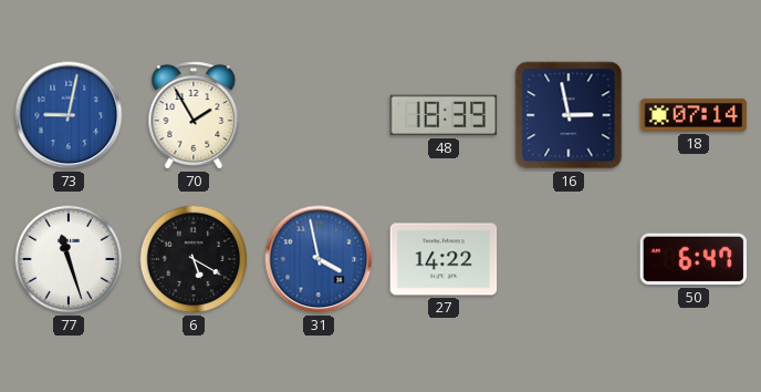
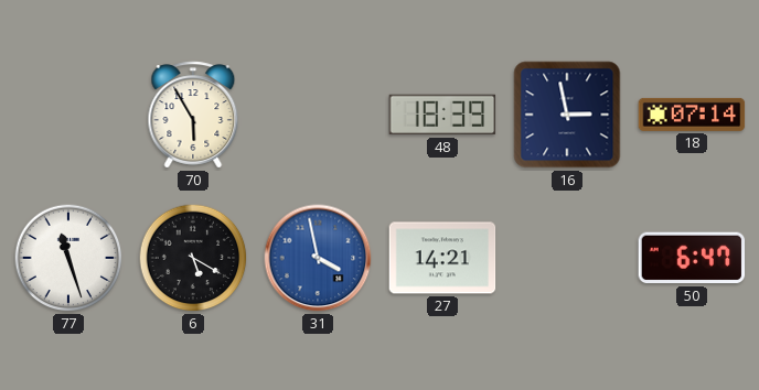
73: 9:02 -> none (69, 115)
70: 1:55 -> 5:55 (193, 115)
27: 14:22 -> 14:21 (442, 258)
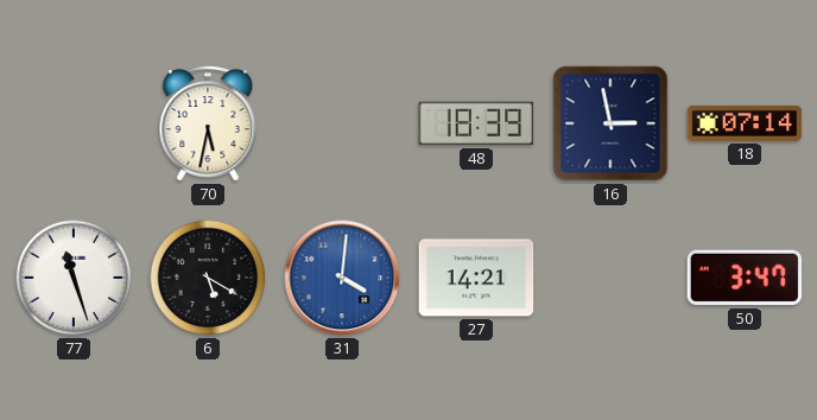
70: 5:55 -> 5:32 (208, 123)
31: 3:58 -> 4:01 (342, 278)
50: 6:47 -> 3:47 (745, 278)
